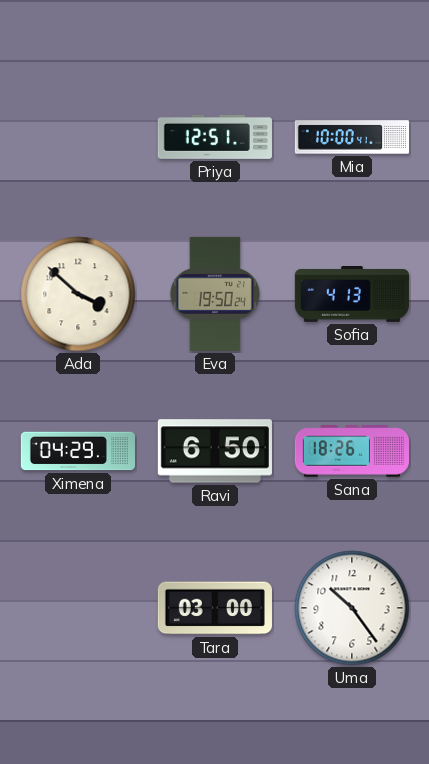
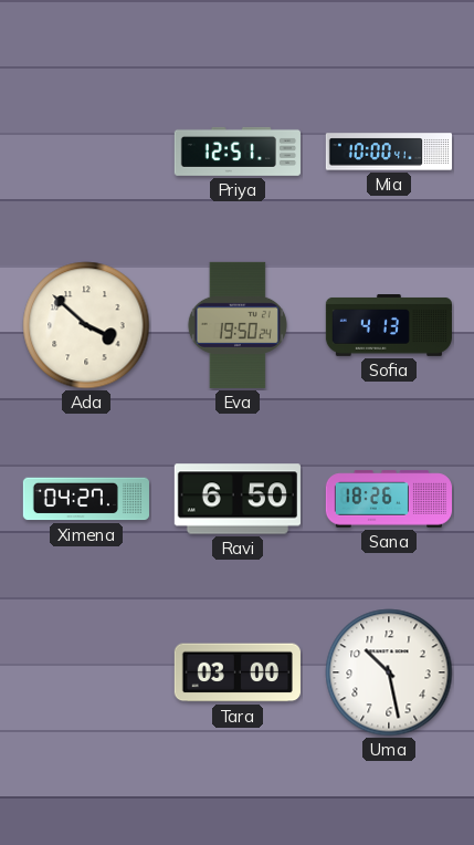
Ximena: 04:29 -> 04:27 (86, 499)
Uma: 10:24 -> 10:28 (389, 672)
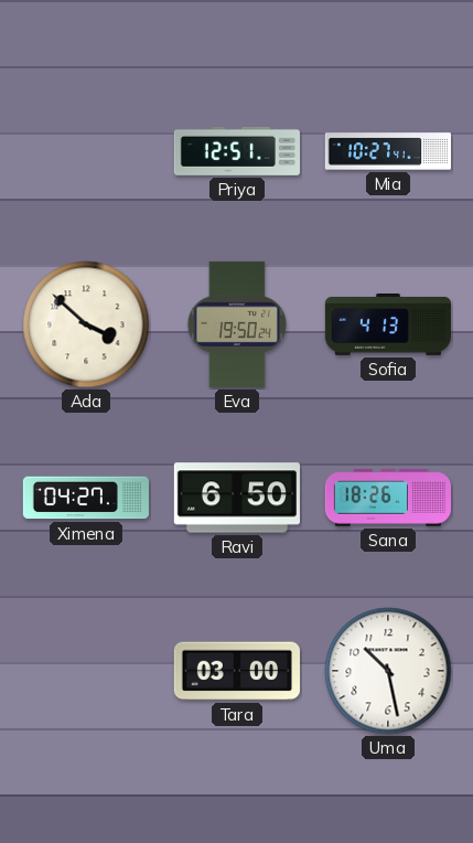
Mia: 10:00 -> 10:27 (387, 151)
